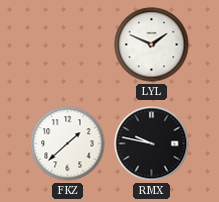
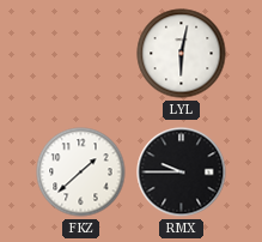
LYL: 1:49 -> 6:02 (182, 54)
RMX: 9:47 -> 9:45 (182, 173)
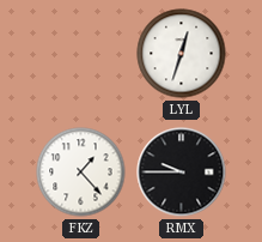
LYL: 6:02 -> 12:33 (182, 54)
FKZ: 1:38 -> 1:23 (81, 173)
